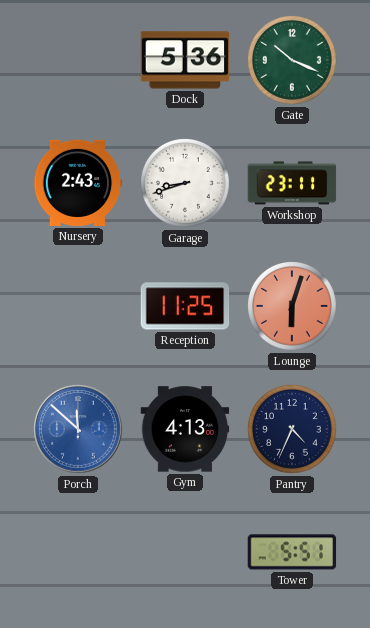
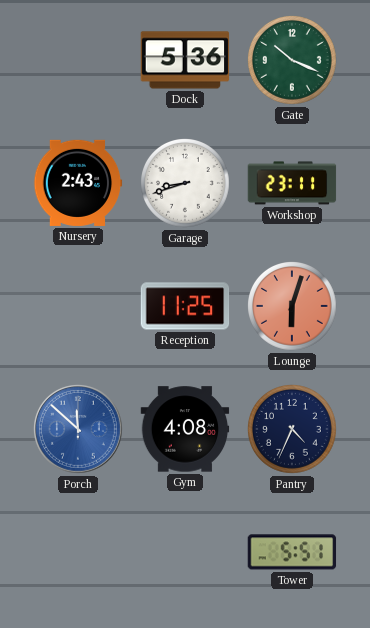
Gym: 4:13 -> 4:08 (185, 429)
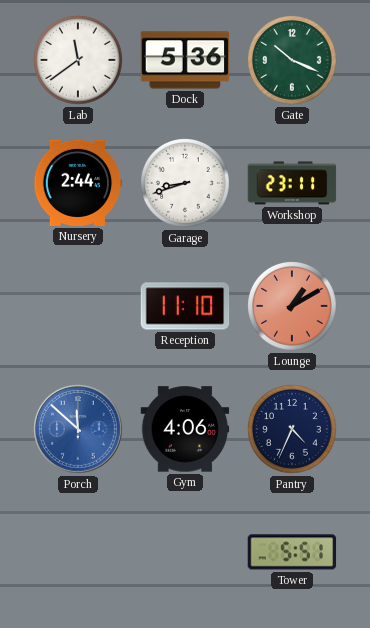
Lab: none -> 11:39 (79, 61)
Nursery: 2:43 -> 2:44 (78, 183)
Reception: 11:25 -> 11:10 (185, 306)
Lounge: 6:03 -> 1:10 (293, 307)
Gym: 4:08 -> 4:06 (185, 429)
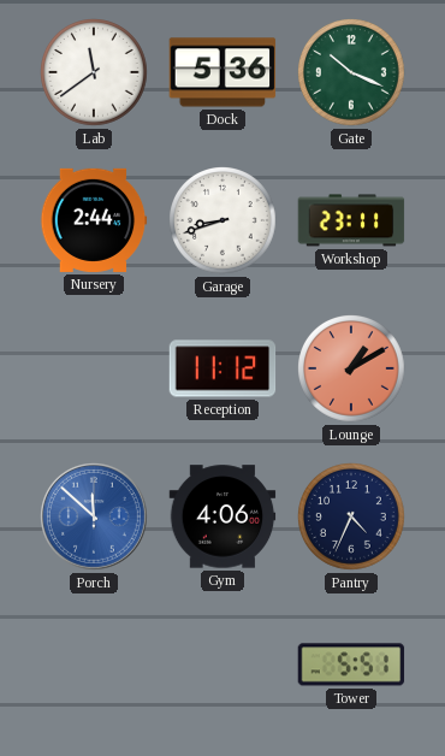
Reception: 11:10 -> 11:12 (222, 368)
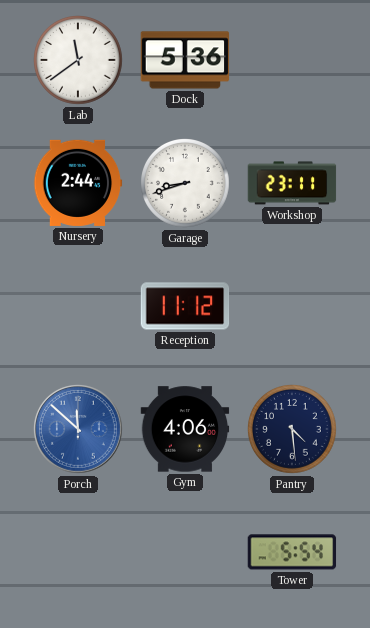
Gate: 10:19 -> none (352, 73)
Lounge: 1:10 -> none (352, 370)
Pantry: 4:34 -> 4:29 (293, 430)
Tower: 5:51 -> 5:54 (292, 552)
